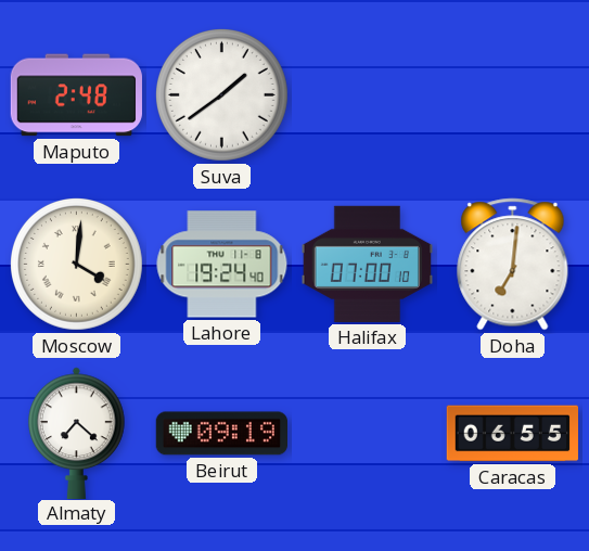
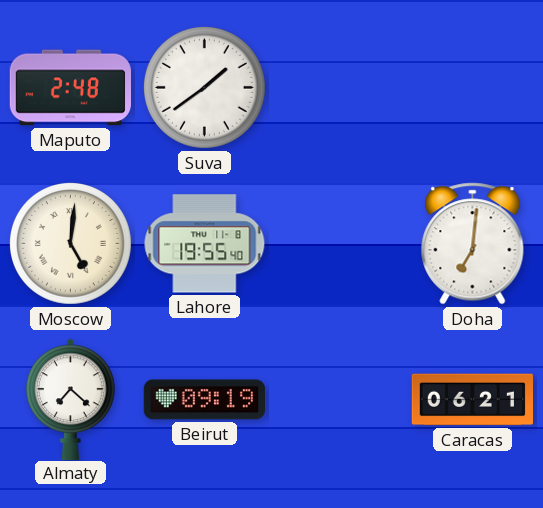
Moscow: 4:01 -> 5:01 (71, 244)
Lahore: 19:24 -> 19:55 (205, 244)
Halifax: 07:00 -> none (367, 264)
Caracas: 06:55 -> 06:21 (472, 400)
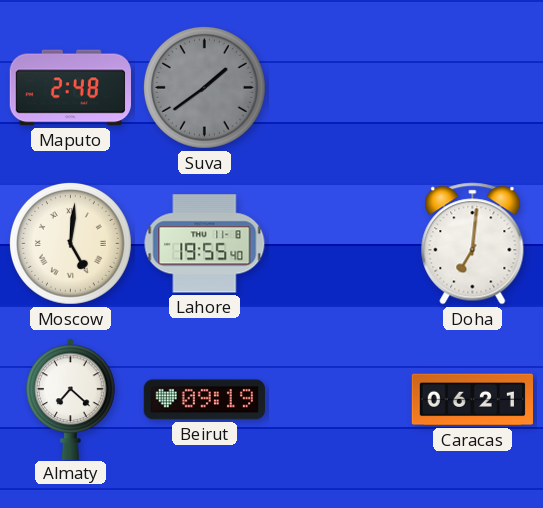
Suva dial: white -> grey (205, 88)
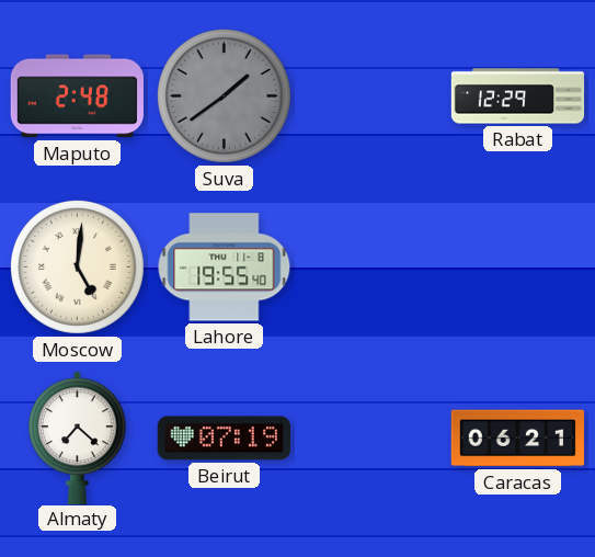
Rabat: none -> 12:29 (518, 96)
Doha: 7:01 -> none (473, 244)
Beirut: 09:19 -> 07:19 (224, 439)
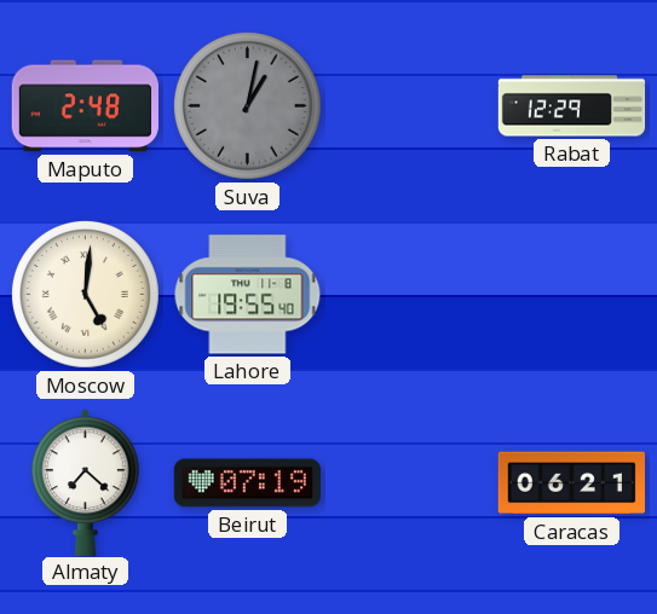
Suva: 1:39 -> 1:02 (248, 106)
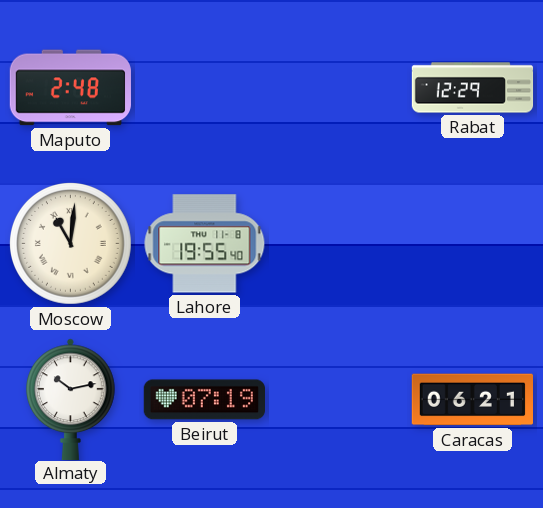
Suva: 1:02 -> none (248, 106)
Moscow: 5:01 -> 11:01 (71, 244)
Almaty: 7:22 -> 10:13 (71, 399)
